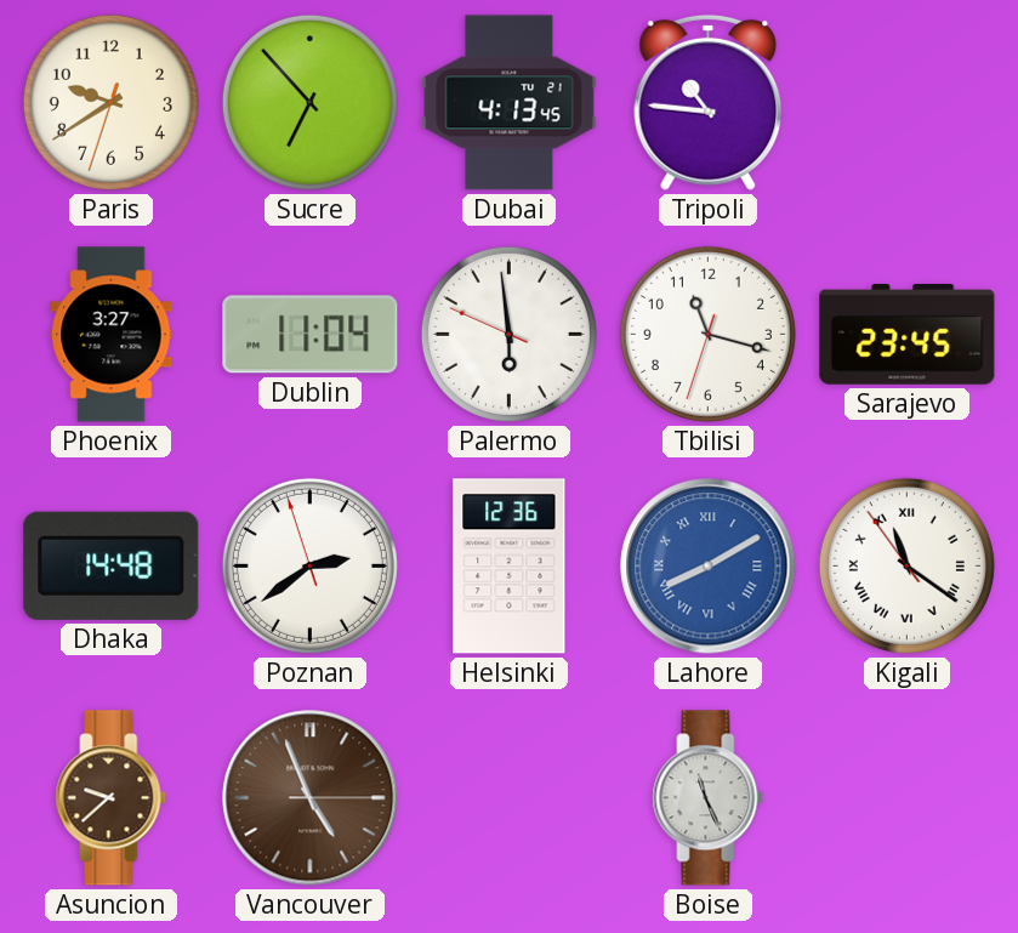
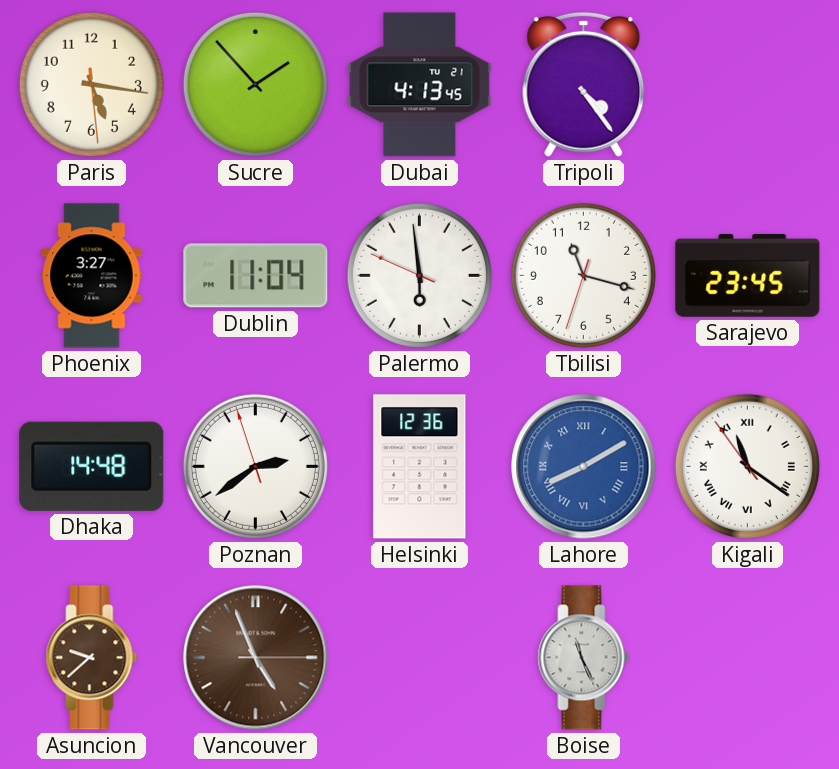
Paris: 9:39 -> 5:16 (91, 84)
Sucre: 6:53 -> 1:53 (255, 84)
Tripoli: 10:46 -> 4:24 (584, 84)
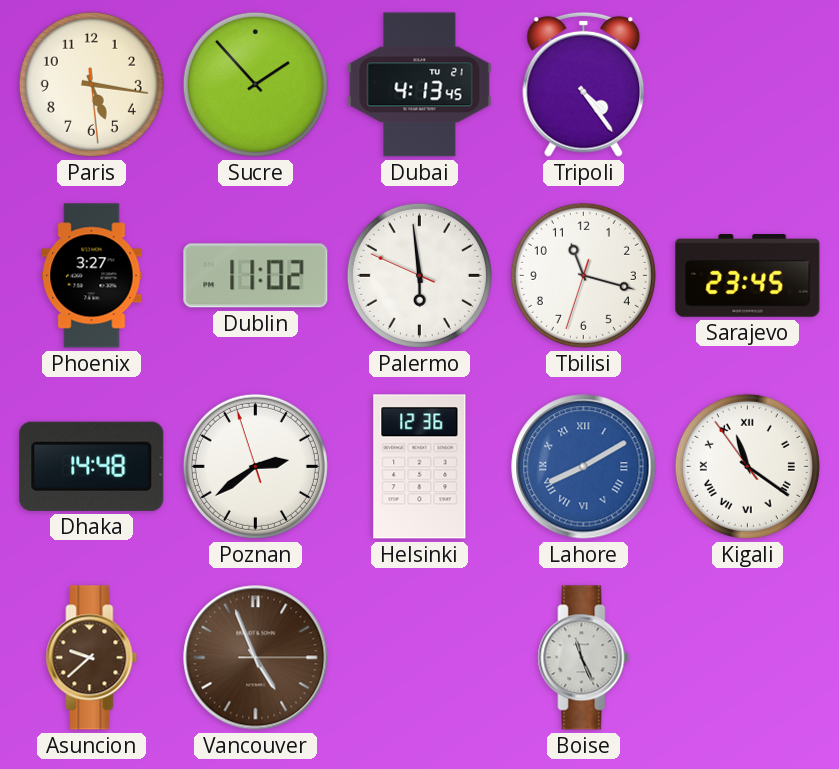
Dublin: 11:04 -> 11:02 (256, 276)
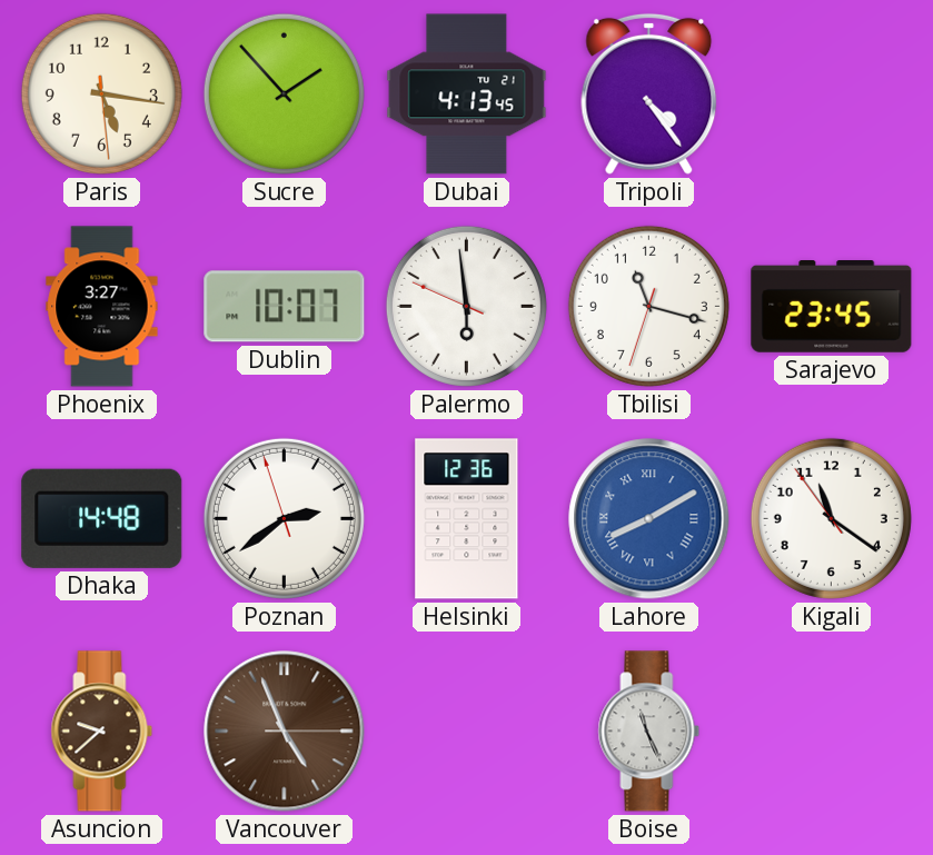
Dublin: 11:02 -> 10:07 (285, 307)
Kigali numerals: Roman -> Arabic (831, 518)
